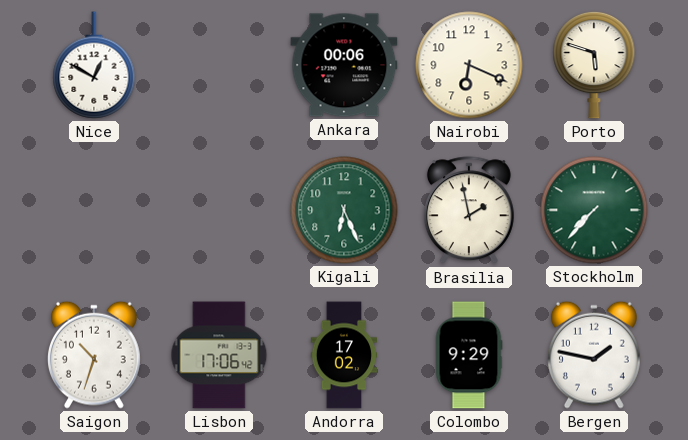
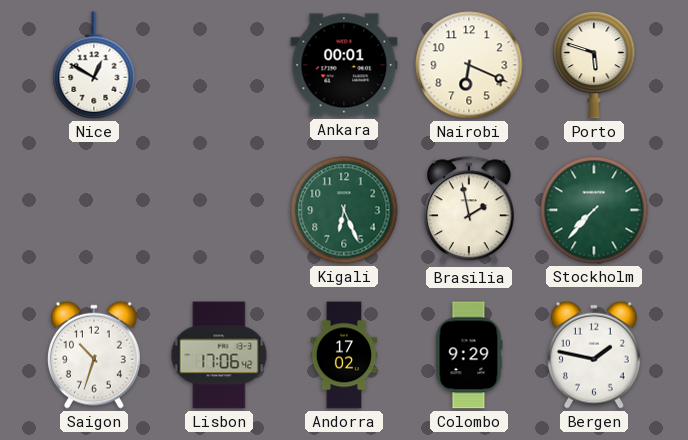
Ankara: 00:06 -> 00:01 (344, 65)
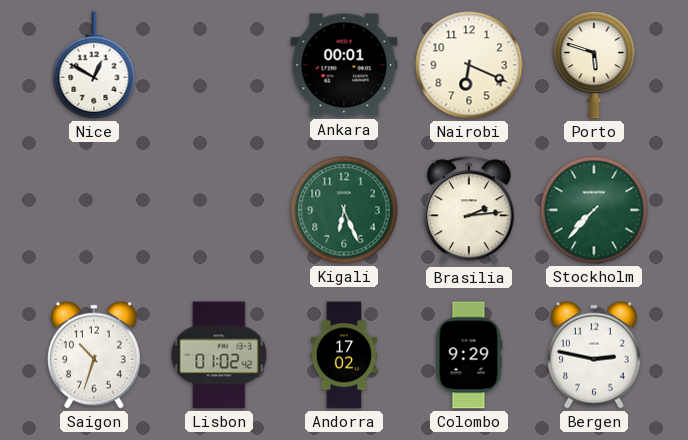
Brasilia: 1:58 -> 2:14 (469, 211)
Lisbon: 17:06 -> 01:02 (219, 355)
Bergen: 1:47 -> 2:47 (594, 355)
